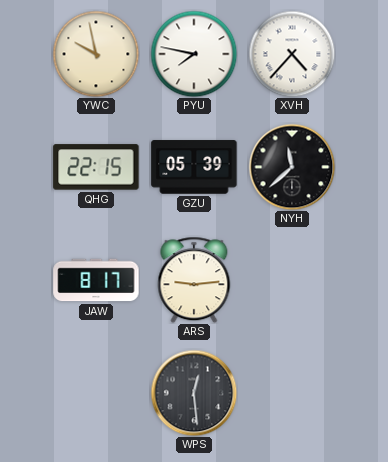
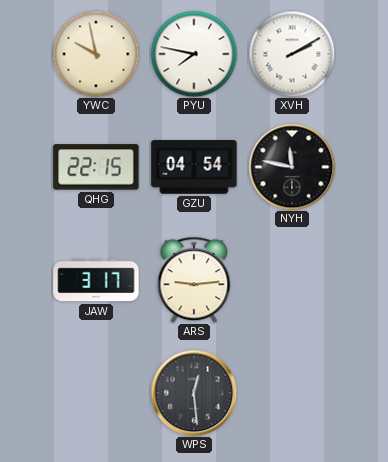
XVH: 4:37 -> 2:10 (292, 54)
GZU: 05:39 -> 04:54 (194, 167)
NYH: 11:38 -> 11:47 (292, 167)
JAW: 8:17 -> 3:17 (96, 280)
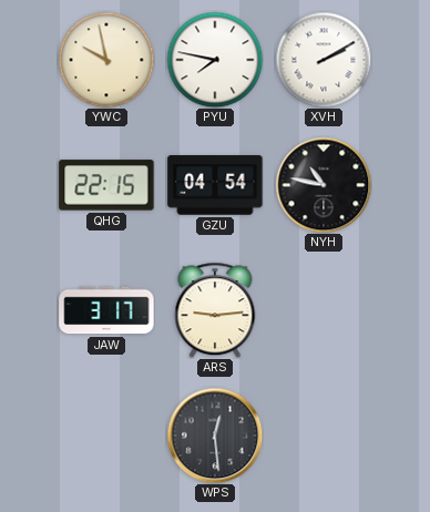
NYH: 11:47 -> 10:47 (324, 185)
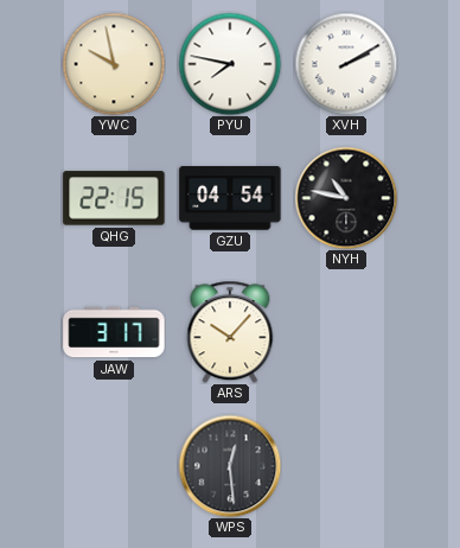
ARS: 9:14 -> 10:07 (230, 332)
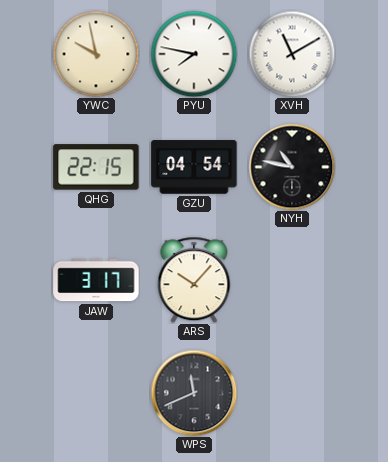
XVH: 2:10 -> 11:10 (292, 54)
WPS: 12:29 -> 11:41 (194, 393)
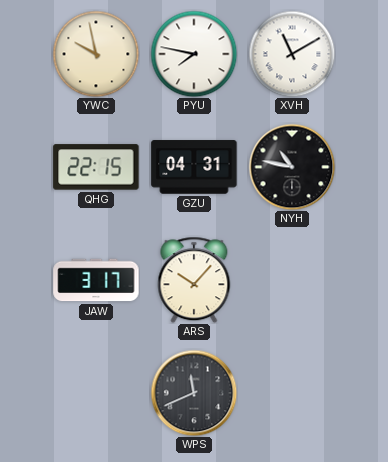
GZU: 04:54 -> 04:31 (194, 167)
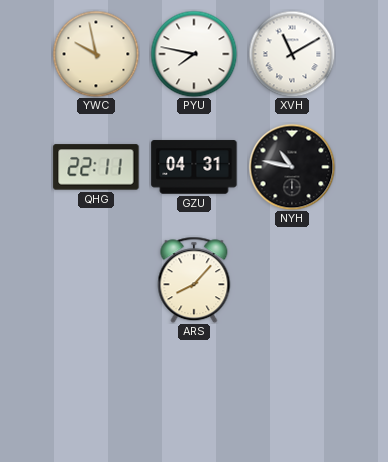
QHG: 22:15 -> 22:11 (96, 167)
JAW: 3:17 -> none (96, 280)
ARS: 10:07 -> 8:07 (194, 280)
WPS: 11:41 -> none (194, 393)
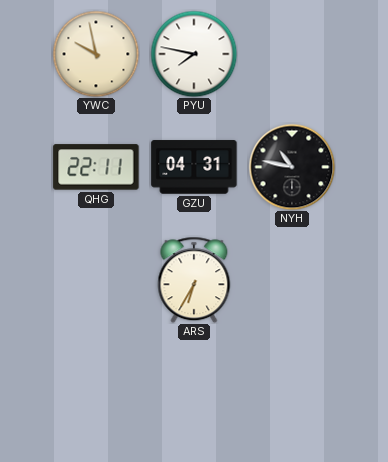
XVH: 11:10 -> none (292, 54)
ARS: 8:07 -> 6:35 (194, 280)
